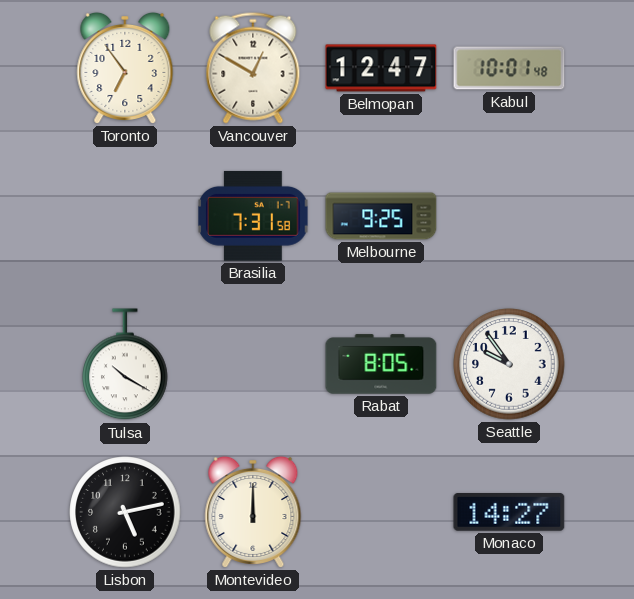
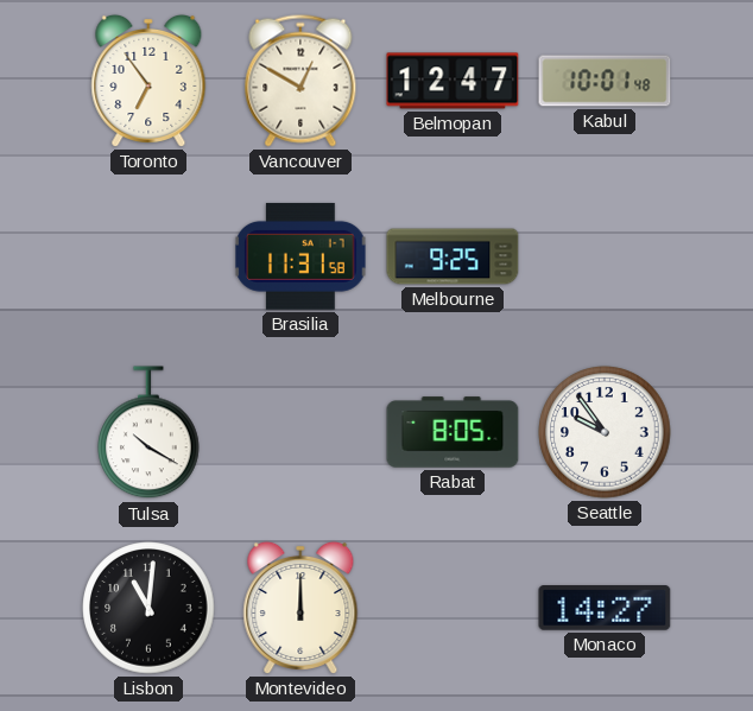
Brasilia: 7:31 -> 11:31 (300, 256)
Lisbon: 5:13 -> 11:01 (148, 608)
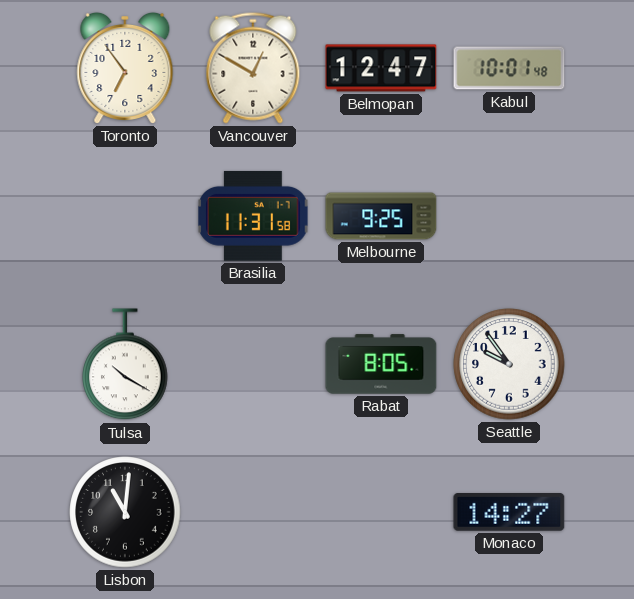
Montevideo: 12:00 -> none (300, 608)
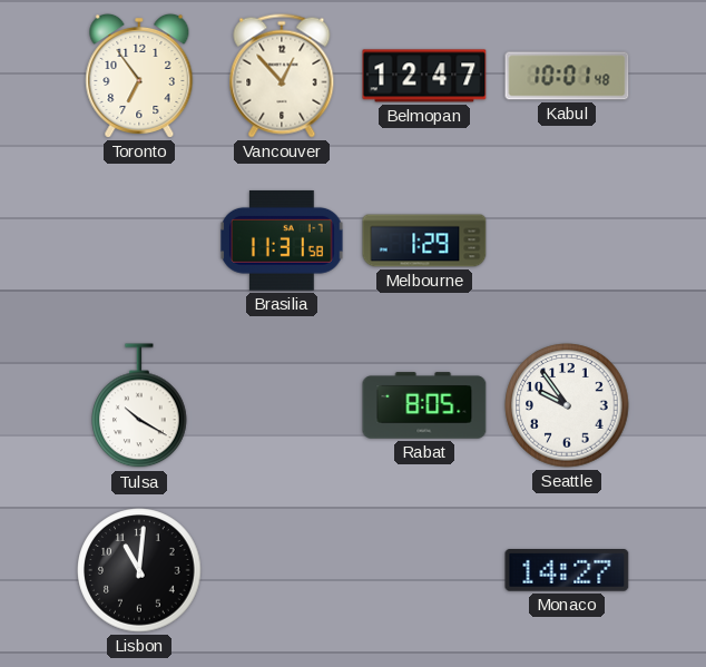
Vancouver: 12:50 -> 12:53 (282, 76)
Melbourne: 9:25 -> 1:29 (424, 241)
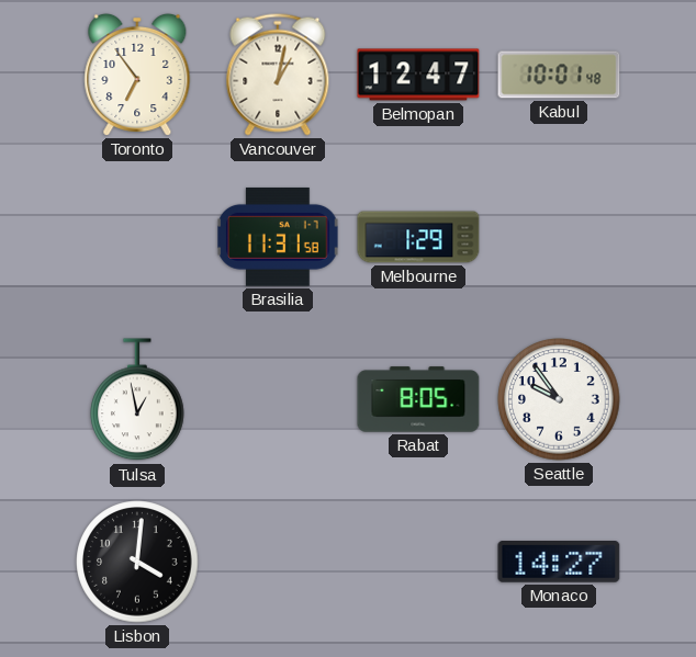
Vancouver: 12:53 -> 1:02 (278, 75)
Tulsa: 10:20 -> 12:58 (138, 400)
Lisbon: 11:01 -> 4:01 (137, 562)
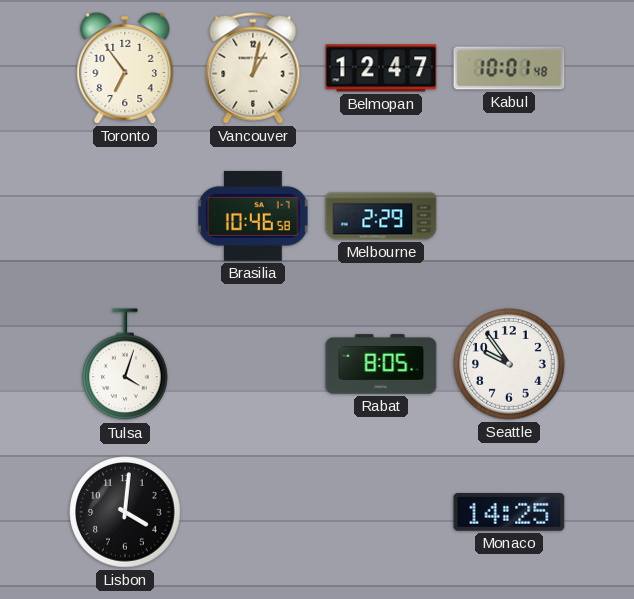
Brasilia: 11:31 -> 10:46 (253, 216)
Melbourne: 1:29 -> 2:29 (381, 216)
Tulsa: 12:58 -> 4:03 (126, 365)
Monaco: 14:27 -> 14:25 (509, 513)
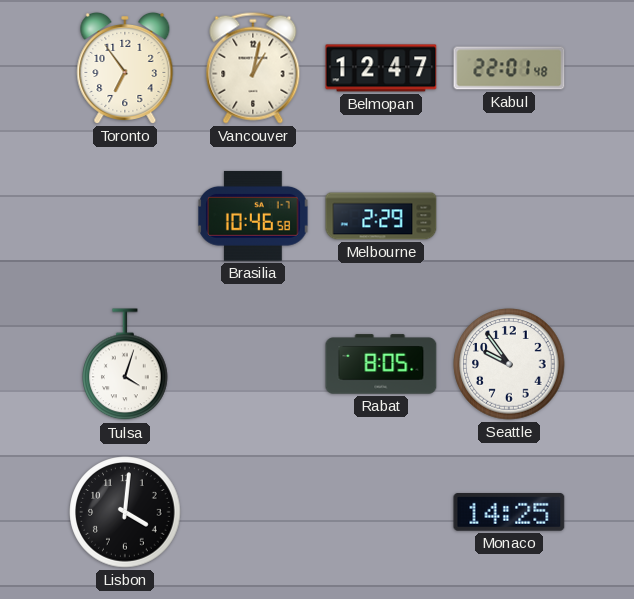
Kabul: 10:01 -> 22:01 (509, 68)
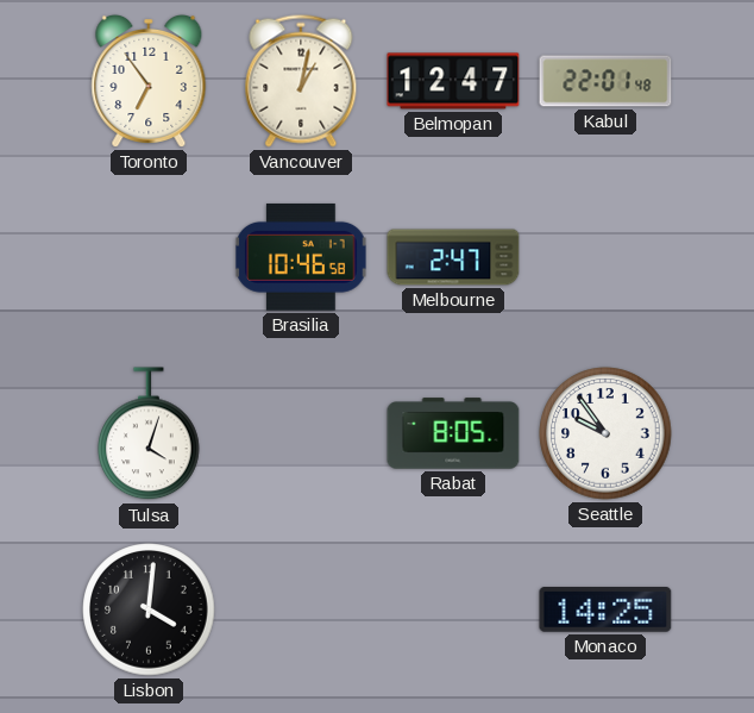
Melbourne: 2:29 -> 2:47 (453, 257)
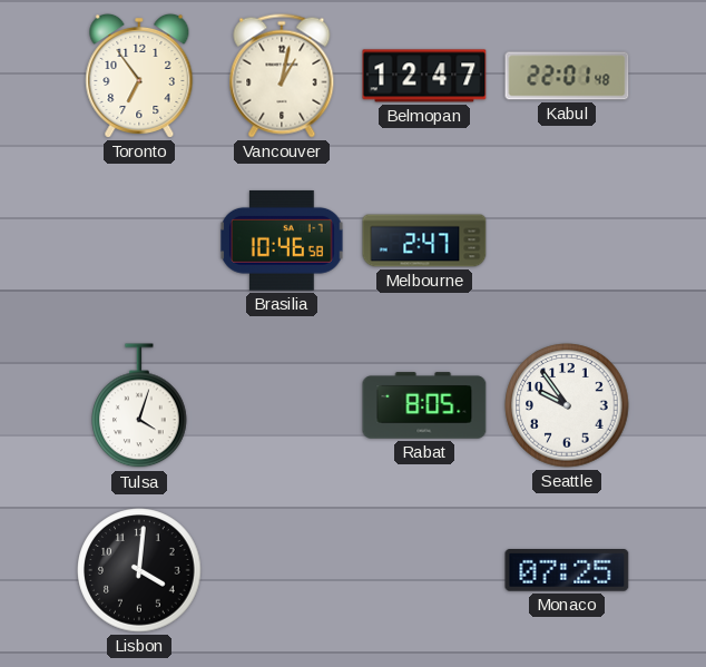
Monaco: 14:25 -> 07:25 (567, 571)
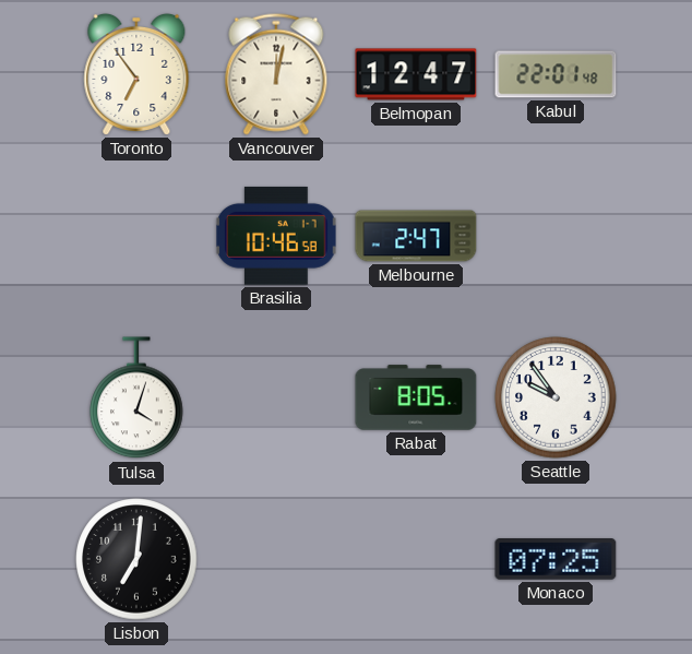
Vancouver: 1:02 -> 12:02 (276, 74)
Lisbon: 4:01 -> 7:01 (136, 559)
